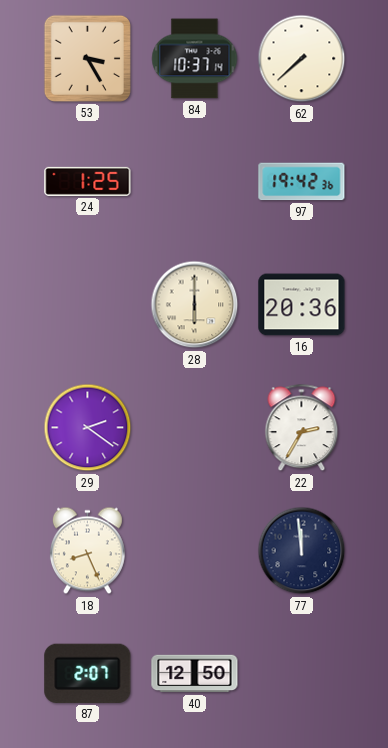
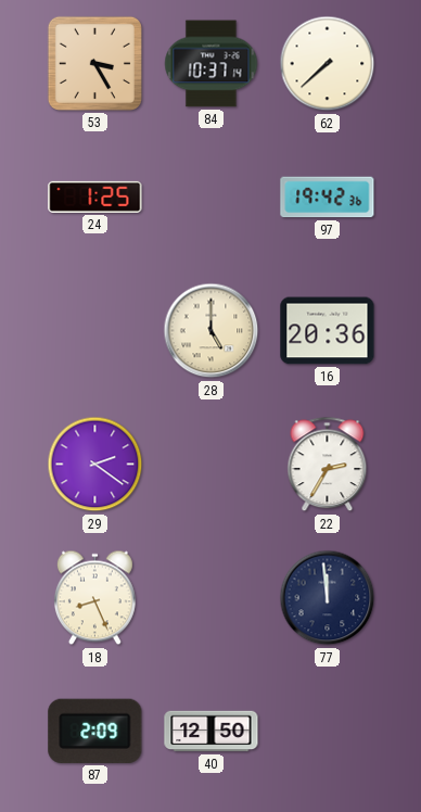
28: 6:00 -> 5:00 (212, 331)
87: 2:07 -> 2:09 (95, 731)
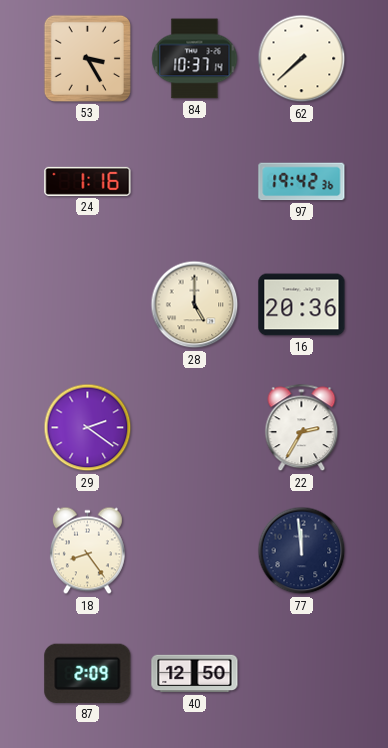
24: 1:25 -> 1:16 (88, 181)
18: 8:26 -> 8:24 (87, 551)
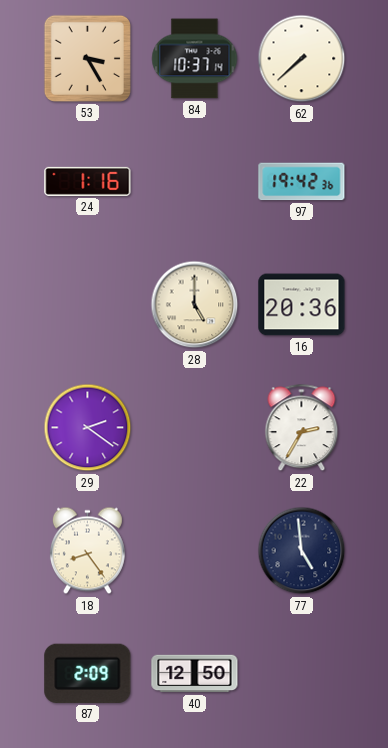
77: 11:59 -> 4:59 (302, 551)
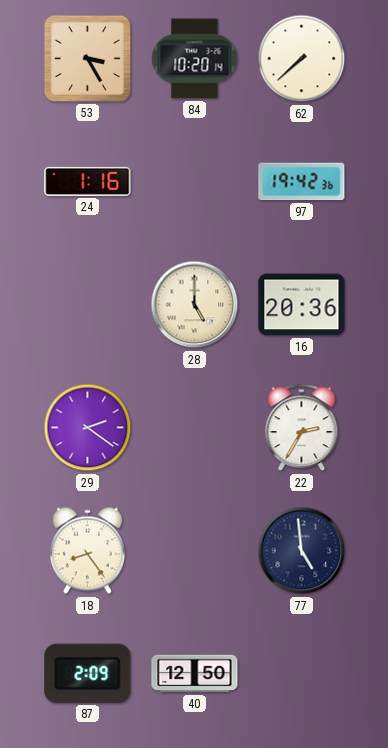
84: 10:37 -> 10:20 (195, 59)
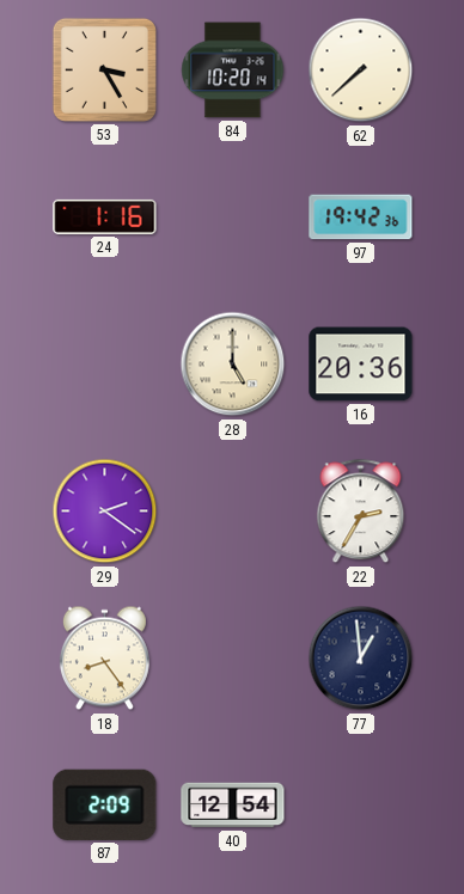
77: 4:59 -> 12:59 (361, 659)
40: 12:50 -> 12:54 (233, 806)
